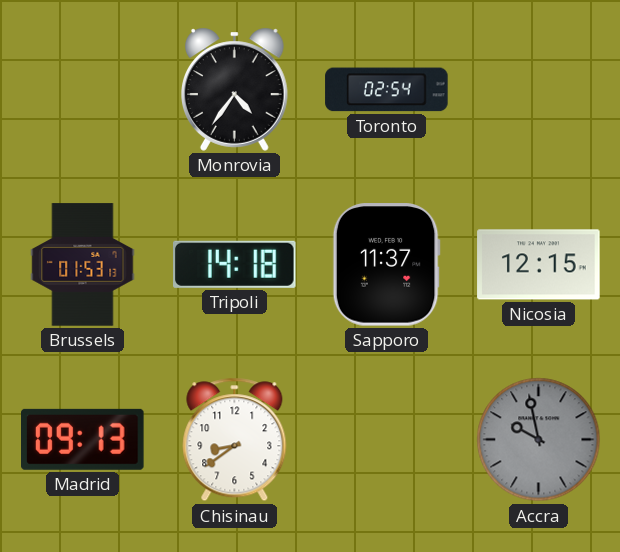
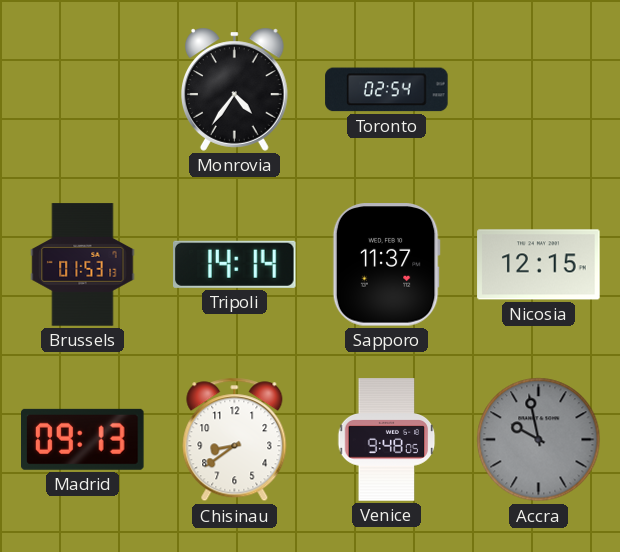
Tripoli: 14:18 -> 14:14 (235, 264)
Venice: none -> 9:48 (387, 440)
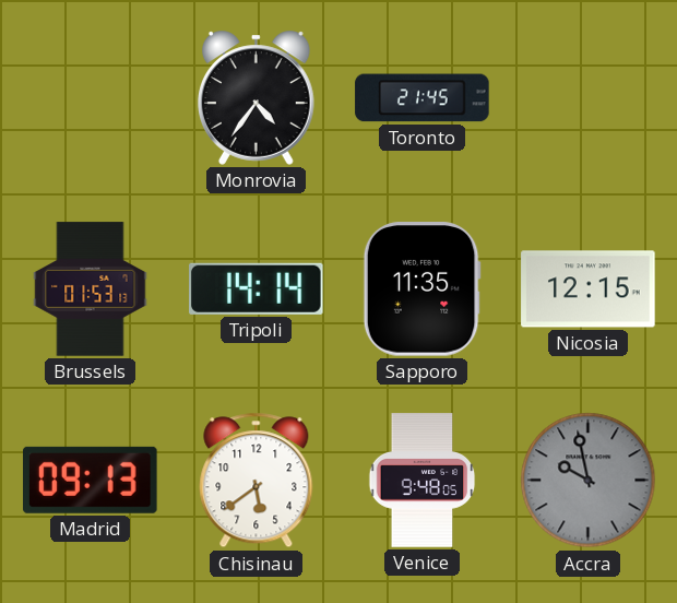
Toronto: 02:54 -> 21:45 (423, 98)
Sapporo: 11:37 -> 11:35 (421, 289)
Chisinau: 8:39 -> 5:39 (257, 481)
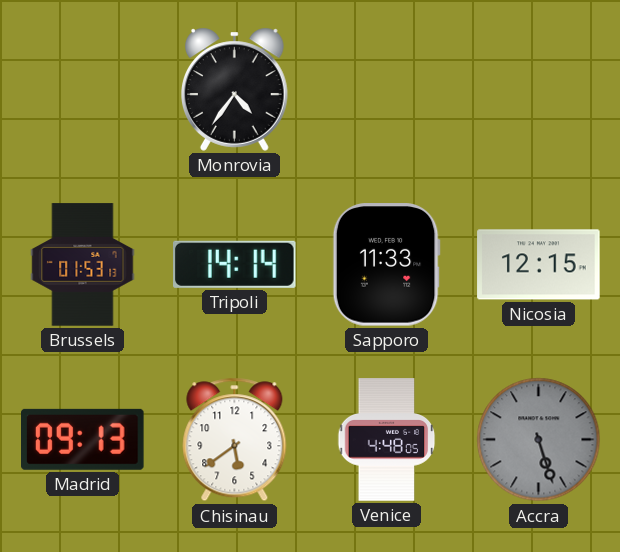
Toronto: 21:45 -> none (423, 98)
Sapporo: 11:35 -> 11:33 (386, 265)
Venice: 9:48 -> 4:48 (387, 440)
Accra: 9:58 -> 5:27 (539, 440)
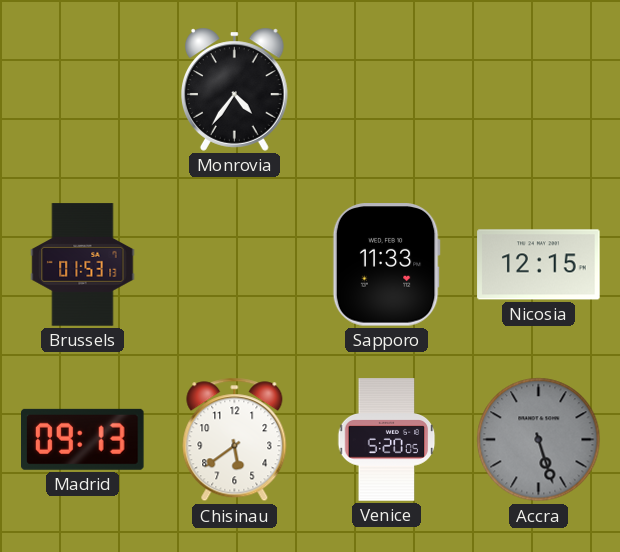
Tripoli: 14:14 -> none (235, 264)
Venice: 4:48 -> 5:20 (387, 440)
